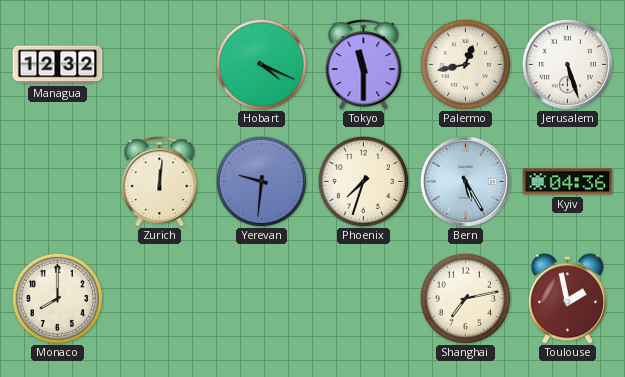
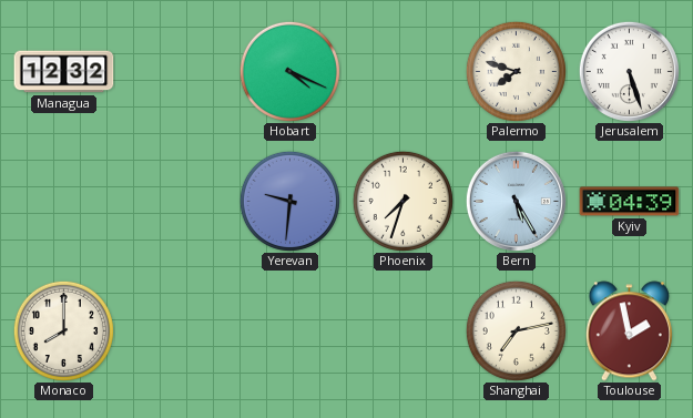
Tokyo: 11:30 -> none (364, 65)
Palermo: 12:43 -> 7:48 (516, 71)
Zurich: 12:01 -> none (160, 182)
Kyiv: 04:36 -> 04:39 (630, 202)
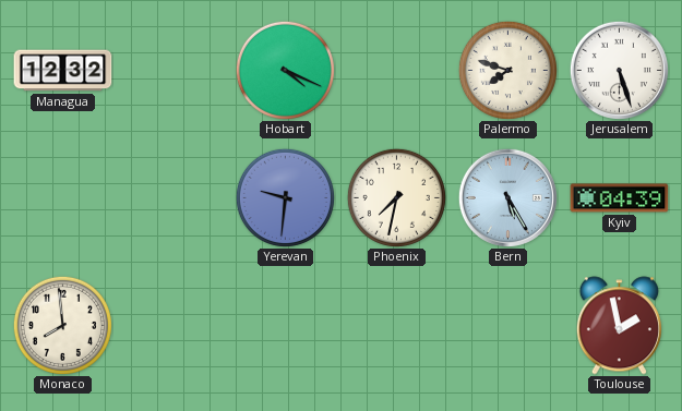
Phoenix: 7:33 -> 7:32 (396, 197)
Monaco: 8:00 -> 7:59 (62, 325)
Shanghai: 7:13 -> none (516, 330)
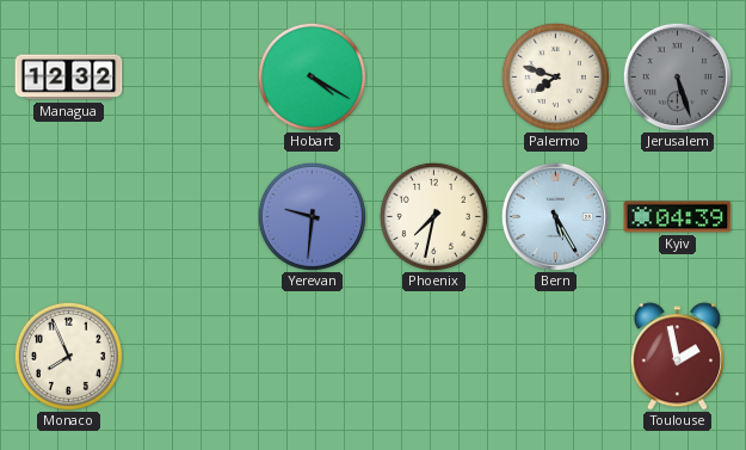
Hobart: 4:19 -> 4:20 (312, 76)
Jerusalem dial: white -> grey (677, 76)
Monaco: 7:59 -> 7:56 (68, 356)
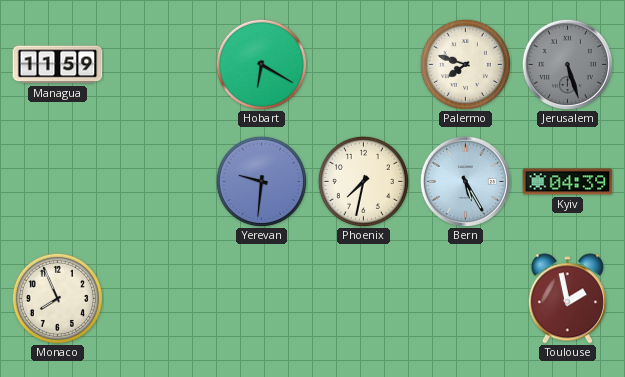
Managua: 12:32 -> 11:59 (58, 65)
Hobart: 4:20 -> 6:20 (261, 64)
